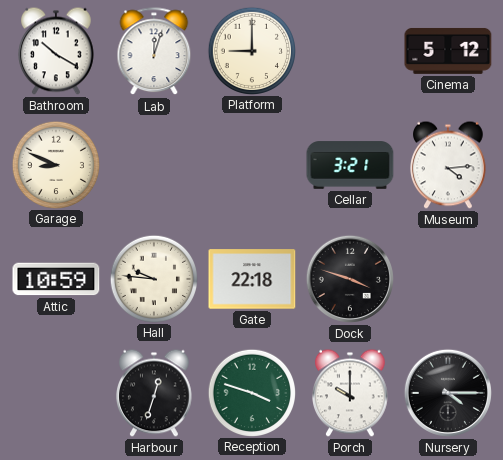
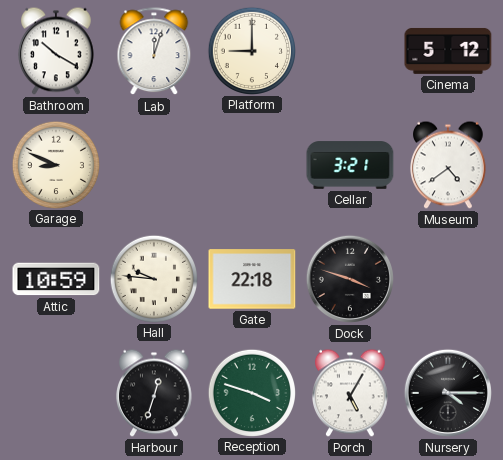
Museum: 4:14 -> 4:39 (449, 165)
Porch: 10:00 -> 5:05 (351, 393)
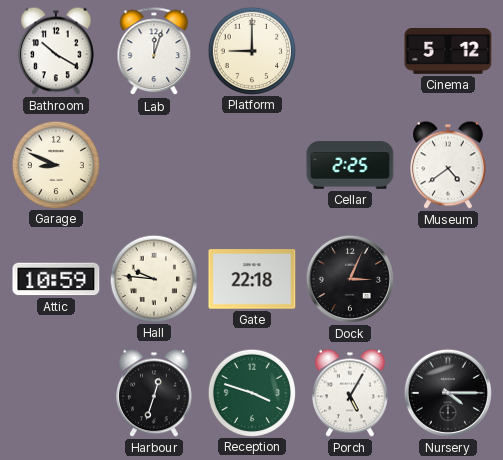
Cellar: 3:21 -> 2:25 (350, 165)
Dock: 3:48 -> 3:04 (350, 279)
